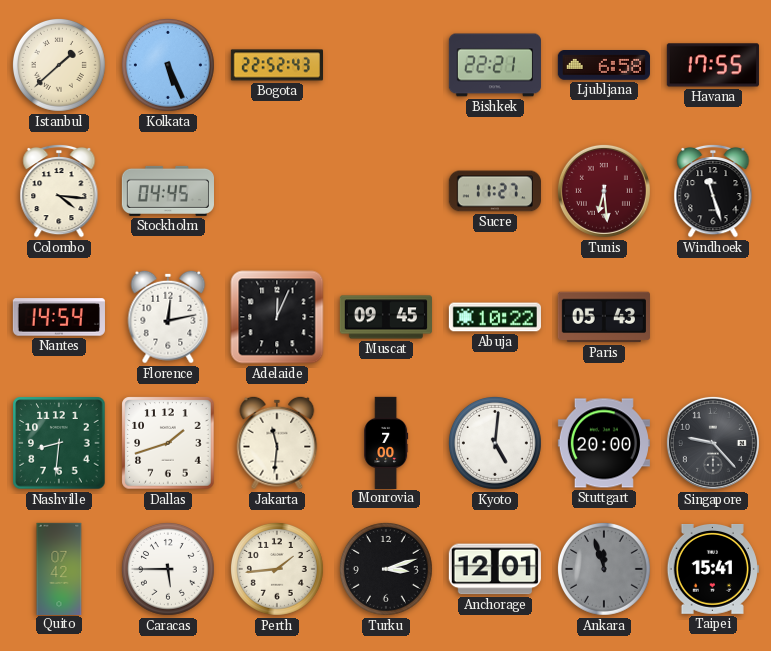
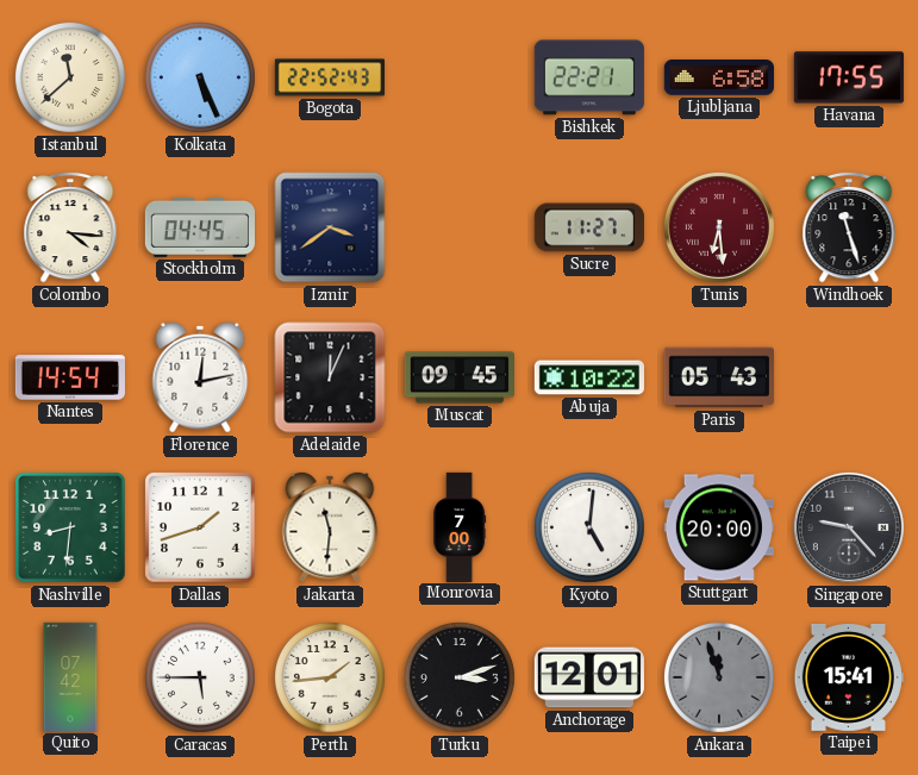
Istanbul: 1:38 -> 11:38 (70, 77)
Izmir: none -> 3:39 (330, 227)
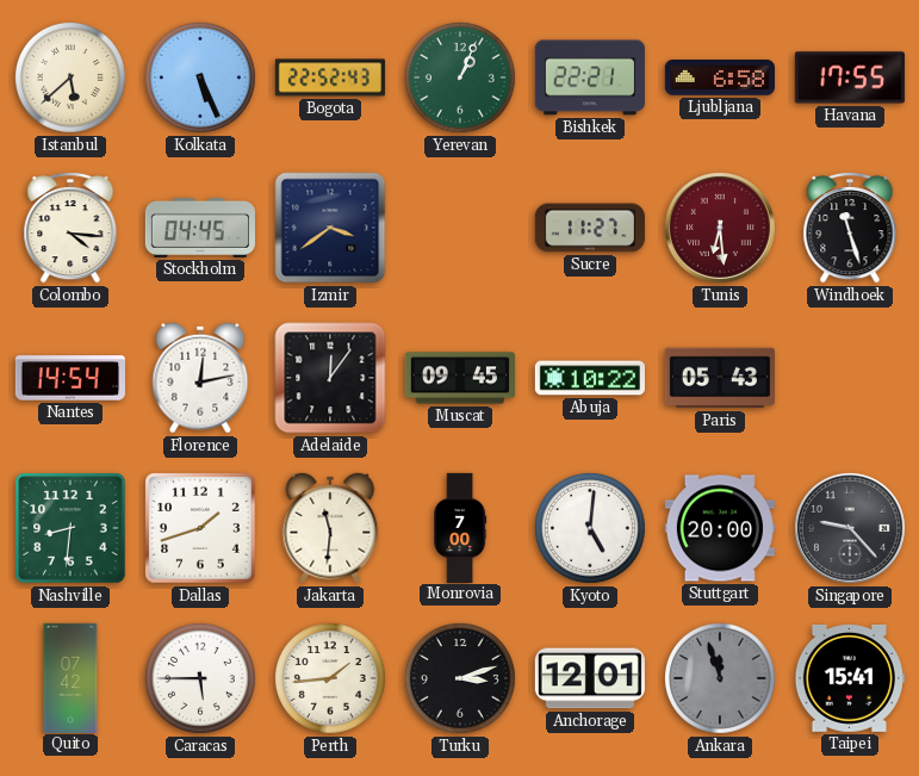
Istanbul: 11:38 -> 5:38 (70, 77)
Yerevan: none -> 1:04 (460, 77)
Adelaide: 12:04 -> 12:06 (330, 378)
